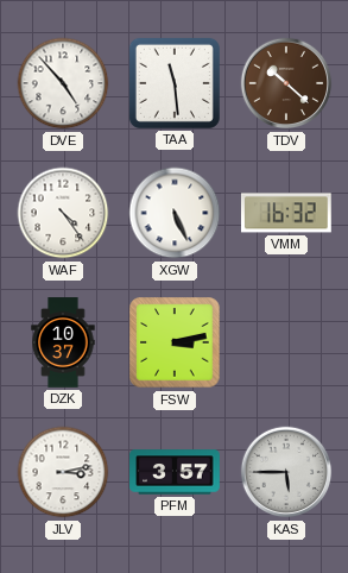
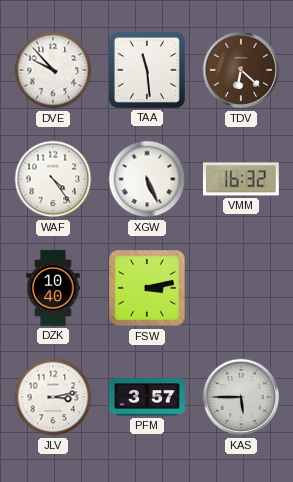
DVE: 4:53 -> 9:53 (53, 70)
TDV: 10:22 -> 6:22 (241, 70)
DZK: 10:37 -> 10:40 (53, 288)
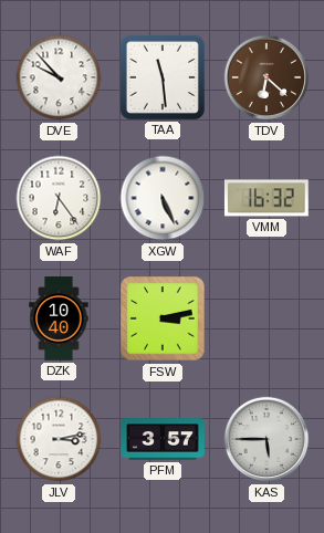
WAF: 4:24 -> 6:24 (59, 198)
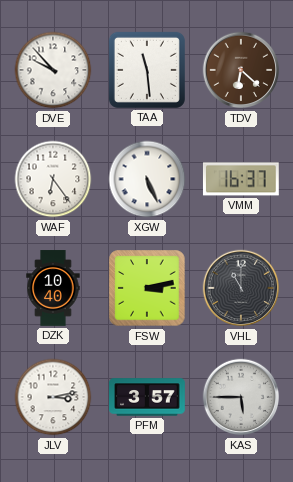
VMM: 16:32 -> 16:37 (241, 179)
VHL: none -> 11:00 (241, 288)
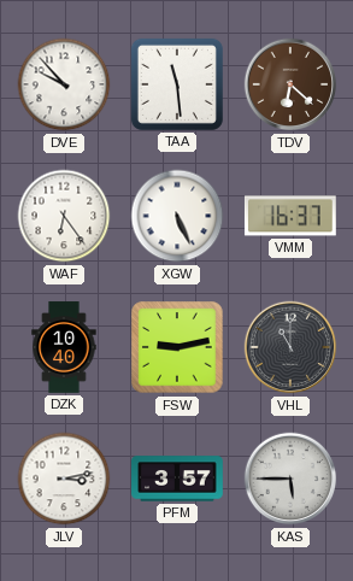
FSW: 3:13 -> 9:13 (177, 347)
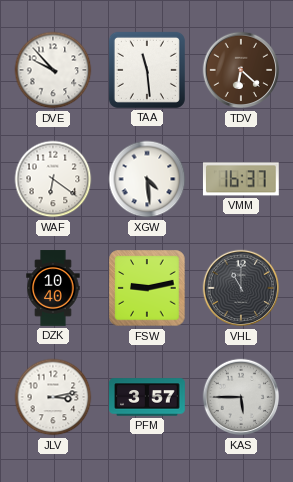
WAF: 6:24 -> 6:21 (53, 179)
XGW: 5:26 -> 4:29 (147, 179)
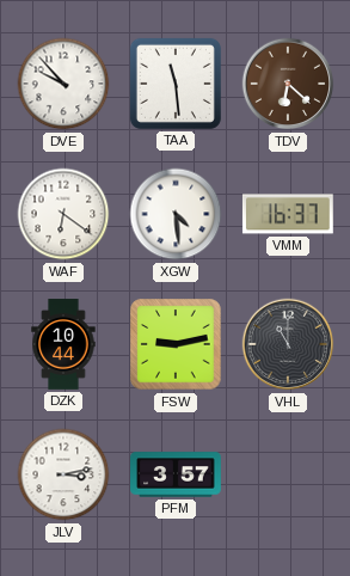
DZK: 10:40 -> 10:44 (63, 344)
KAS: 5:45 -> none (241, 397)
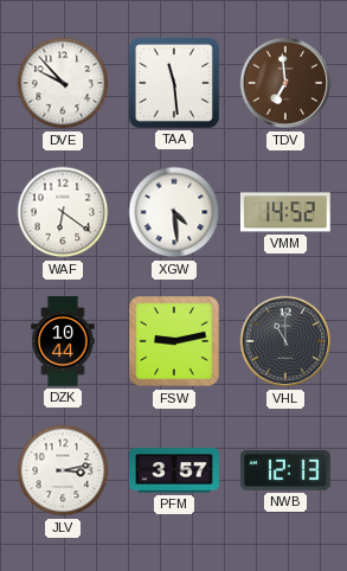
TDV: 6:22 -> 6:59 (285, 83)
VMM: 16:37 -> 14:52 (285, 212)
NWB: none -> 12:13 (285, 470)
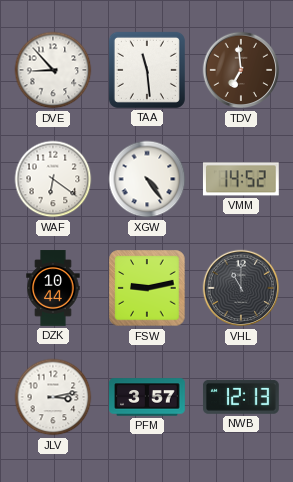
DVE: 9:53 -> 8:53 (53, 70)
XGW: 4:29 -> 4:24 (147, 179)
